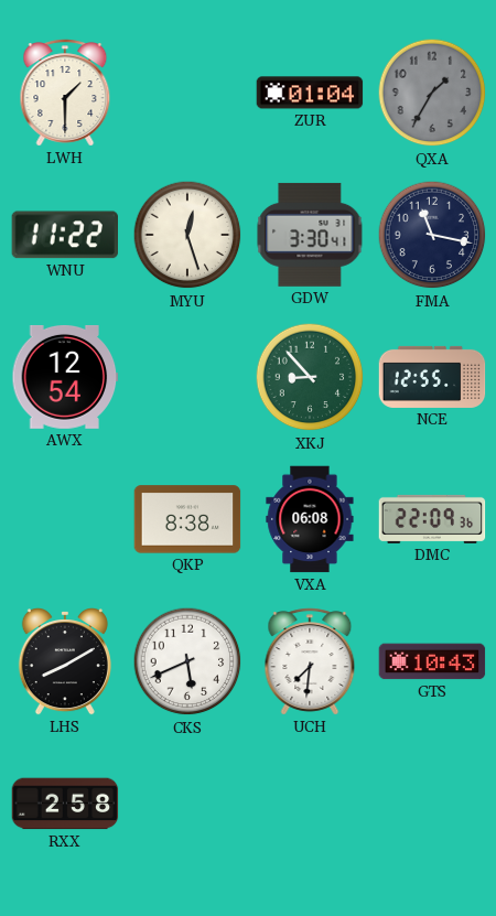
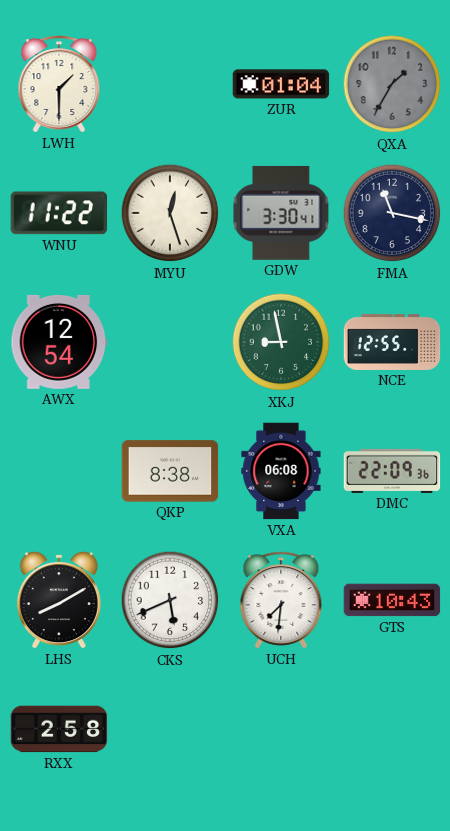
XKJ: 8:53 -> 8:58 (281, 342)
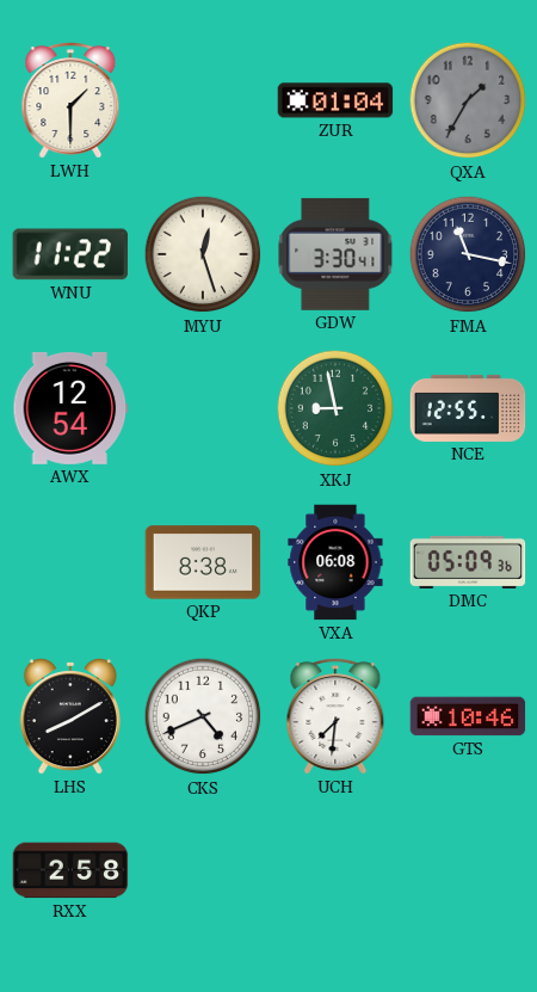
DMC: 22:09 -> 05:09 (468, 562)
CKS: 5:41 -> 4:41 (203, 716)
GTS: 10:43 -> 10:46 (468, 716)
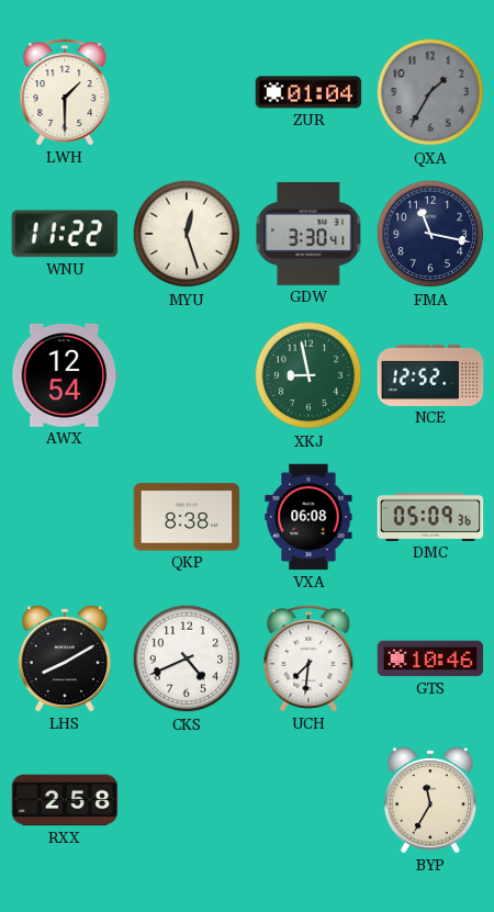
NCE: 12:55 -> 12:52 (430, 375)
BYP: none -> 11:35 (430, 801)
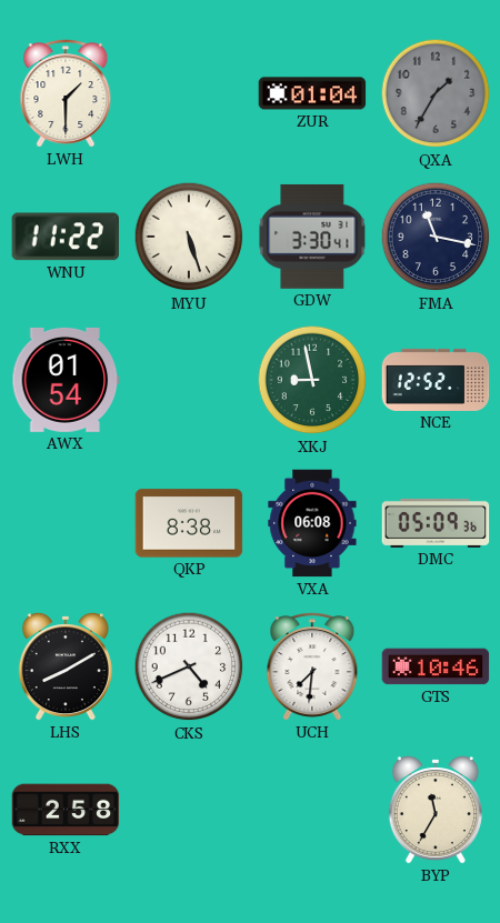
MYU: 12:27 -> 5:27 (189, 237)
AWX: 12:54 -> 01:54 (66, 380)
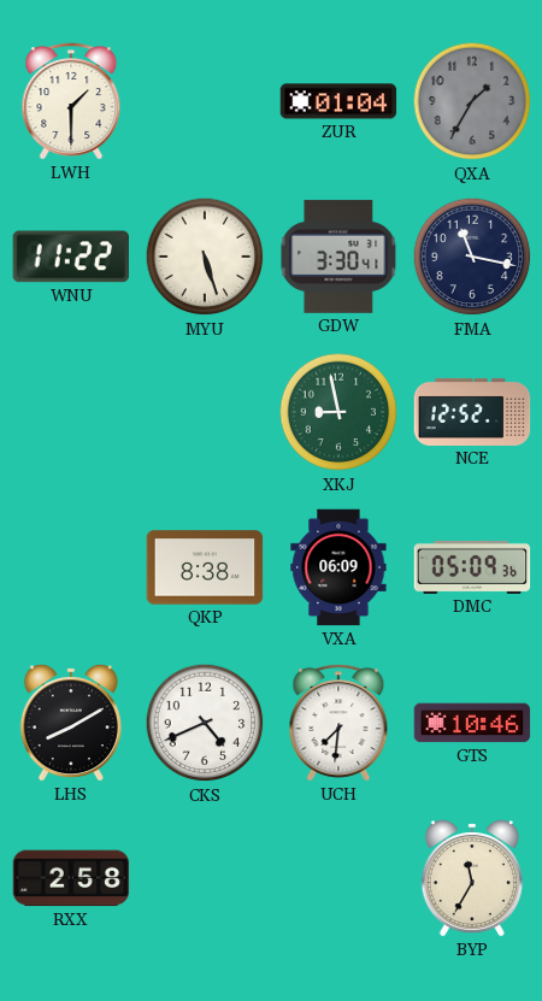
AWX: 01:54 -> none (66, 380)
VXA: 06:08 -> 06:09 (338, 567)
